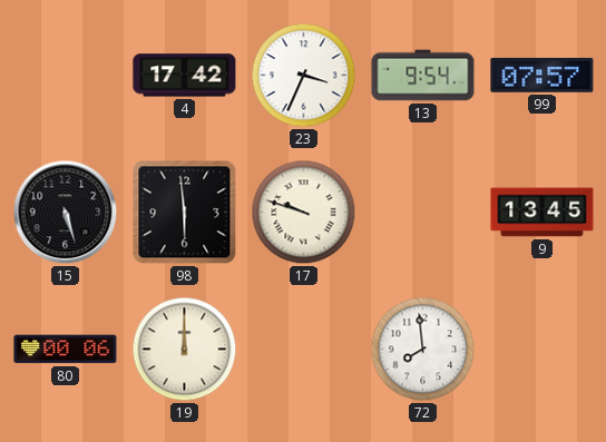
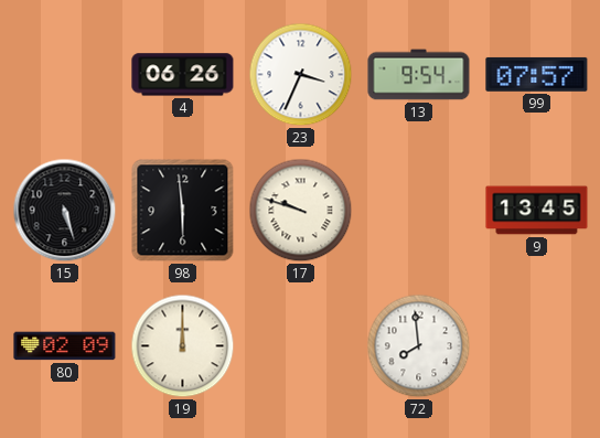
4: 17:42 -> 06:26 (183, 75)
80: 00:06 -> 02:09 (65, 346)
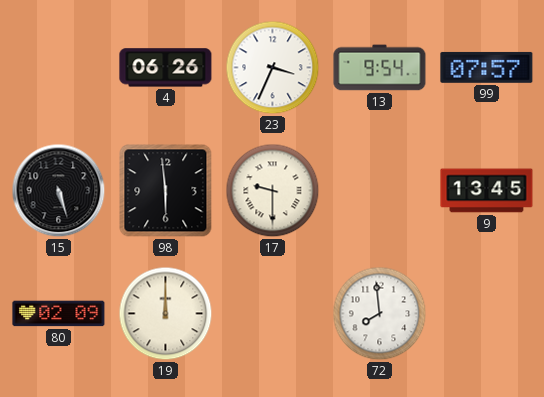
17: 9:48 -> 9:30 (273, 191)
